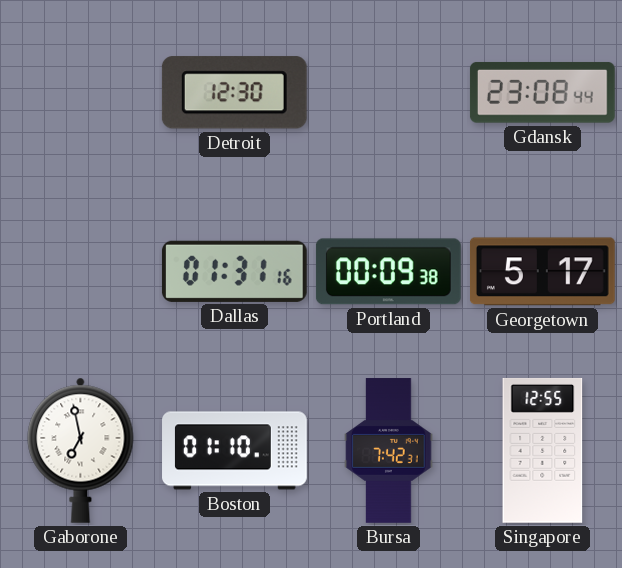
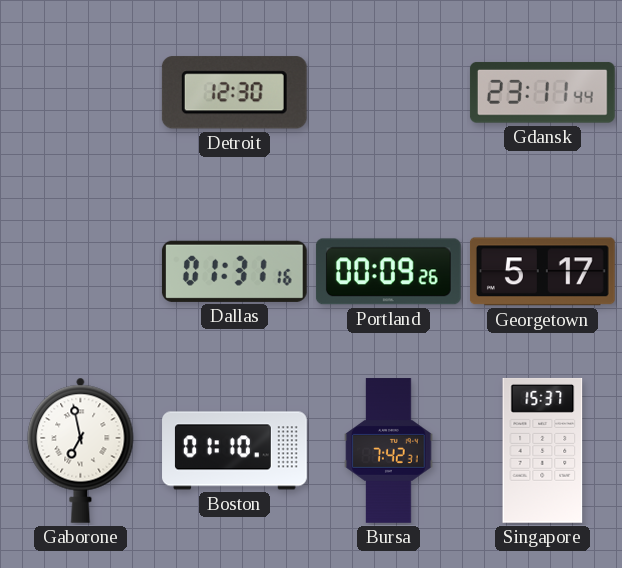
Gdansk: 23:08 -> 23:11 (542, 92)
Portland: 00:09:38 -> 00:09:26 (388, 272)
Singapore: 12:55 -> 15:37 (543, 450)
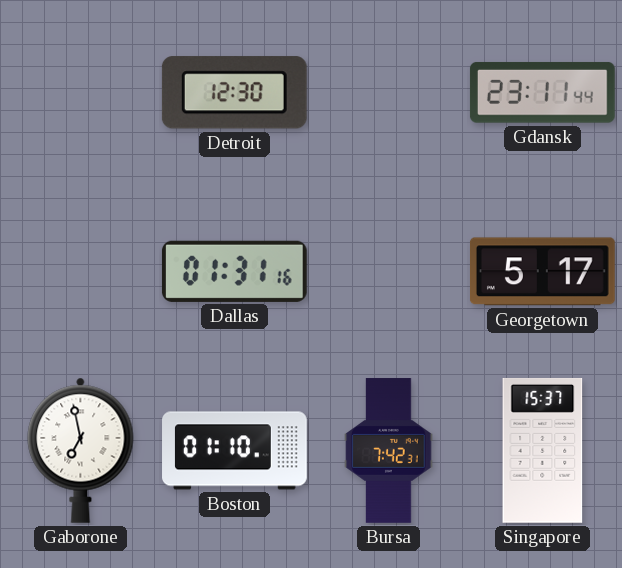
Portland: 00:09 -> none (388, 272)
